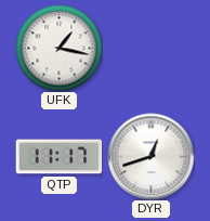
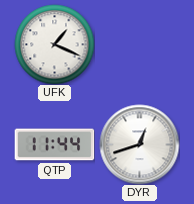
UFK: 1:17 -> 1:19 (54, 44)
QTP: 11:17 -> 11:44 (54, 145)
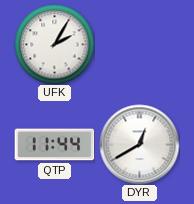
UFK: 1:19 -> 2:05 (54, 44)
DYR: 12:42 -> 12:40 (139, 144)
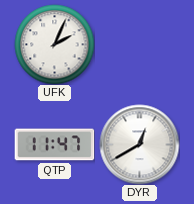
UFK: 2:05 -> 2:04 (54, 44)
QTP: 11:44 -> 11:47 (54, 145)
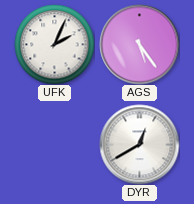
AGS: none -> 5:24 (139, 44)
QTP: 11:47 -> none (54, 145)
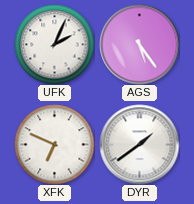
XFK: none -> 6:49 (54, 144)
DYR: 12:40 -> 1:39 (139, 144)
